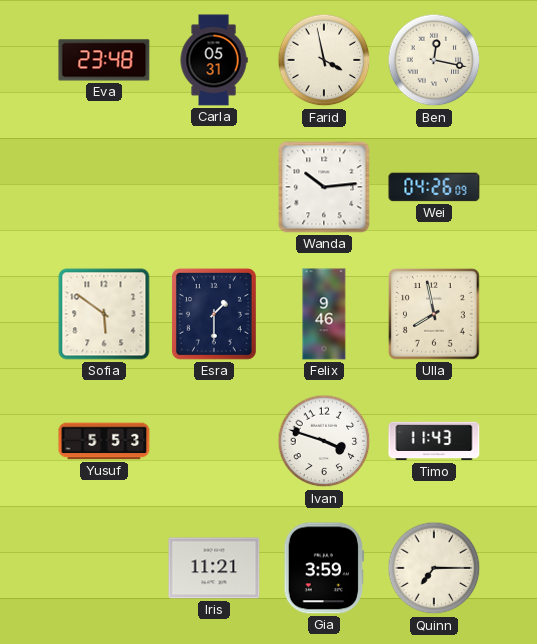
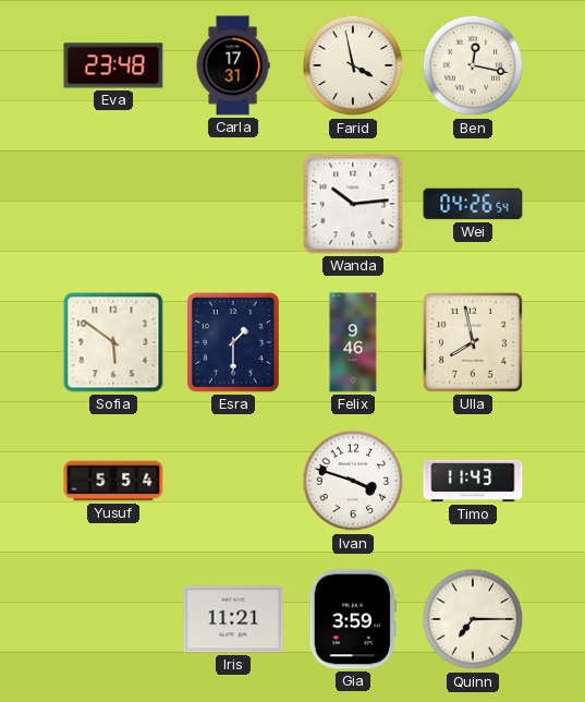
Carla: 05:31 -> 17:31 (233, 65)
Wei: 04:26:09 -> 04:26:54 (473, 204)
Yusuf: 5:53 -> 5:54 (113, 481)
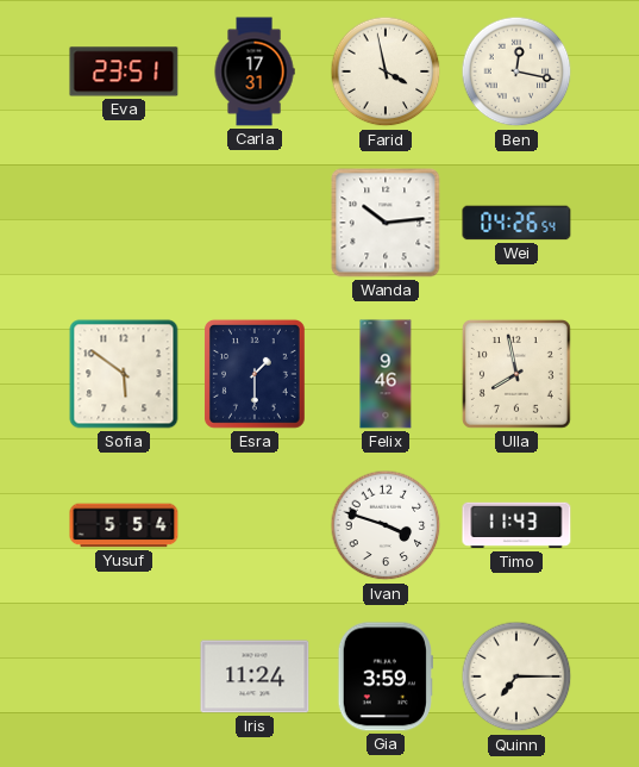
Eva: 23:48 -> 23:51 (124, 71)
Iris: 11:21 -> 11:24 (255, 676)
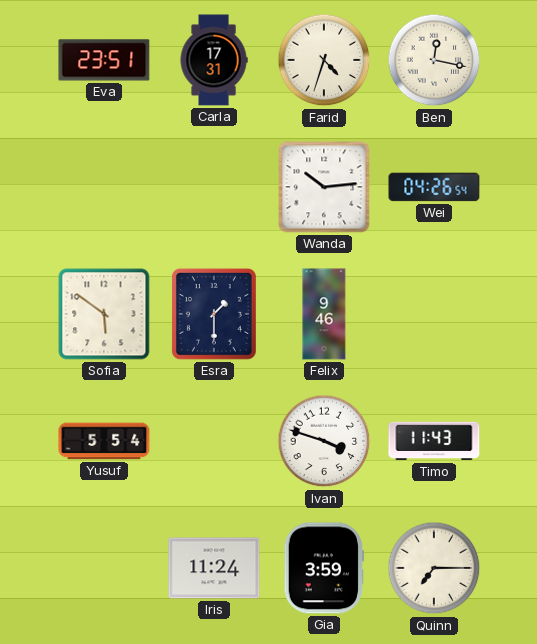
Farid: 3:58 -> 4:33 (324, 60)
Ulla: 7:58 -> none (516, 374)
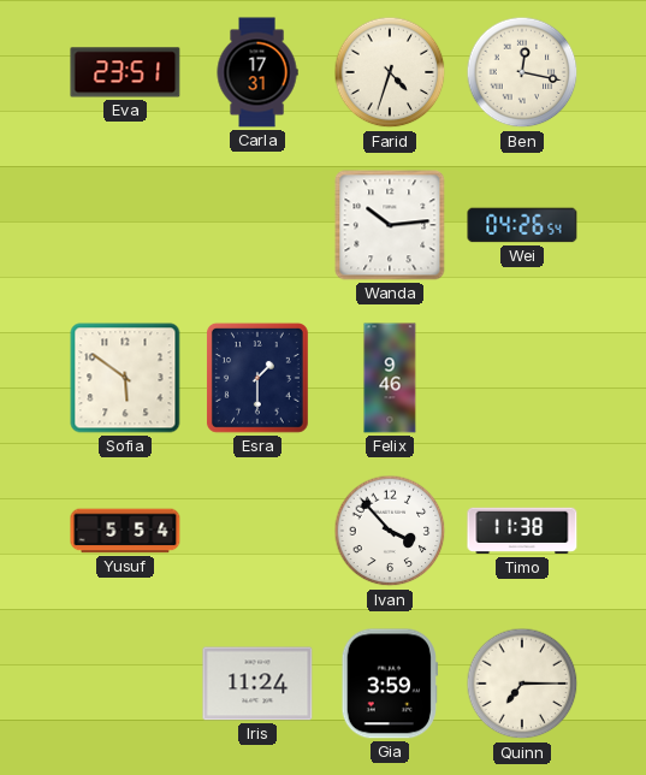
Ivan: 3:48 -> 3:53 (390, 531)
Timo: 11:43 -> 11:38 (522, 531)
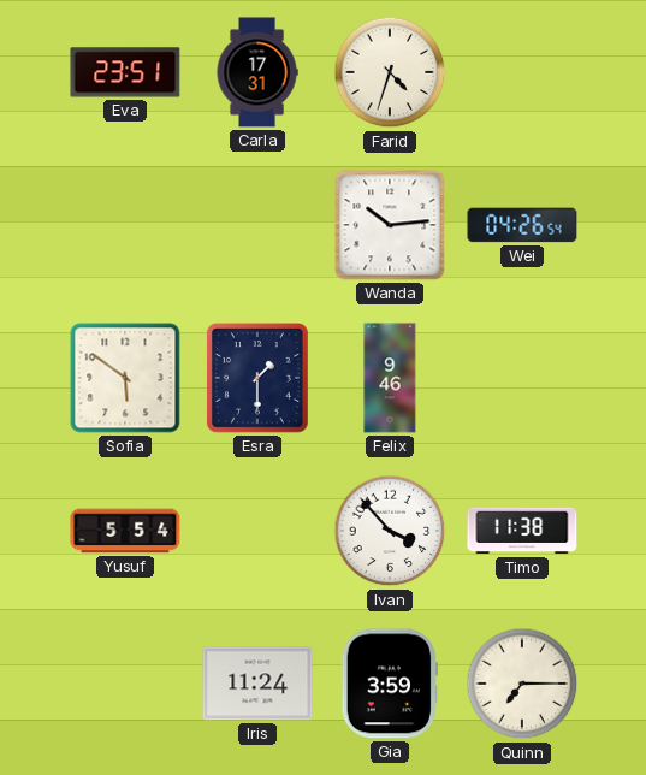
Ben: 12:17 -> none (522, 72)
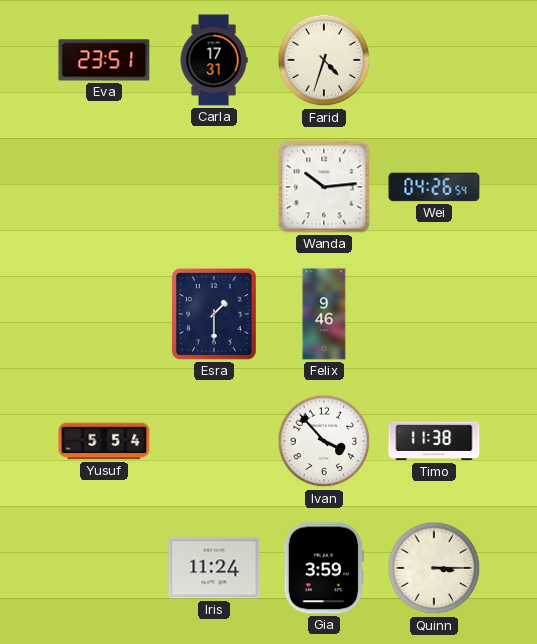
Sofia: 5:51 -> none (125, 378)
Quinn: 7:15 -> 3:15 (434, 568)
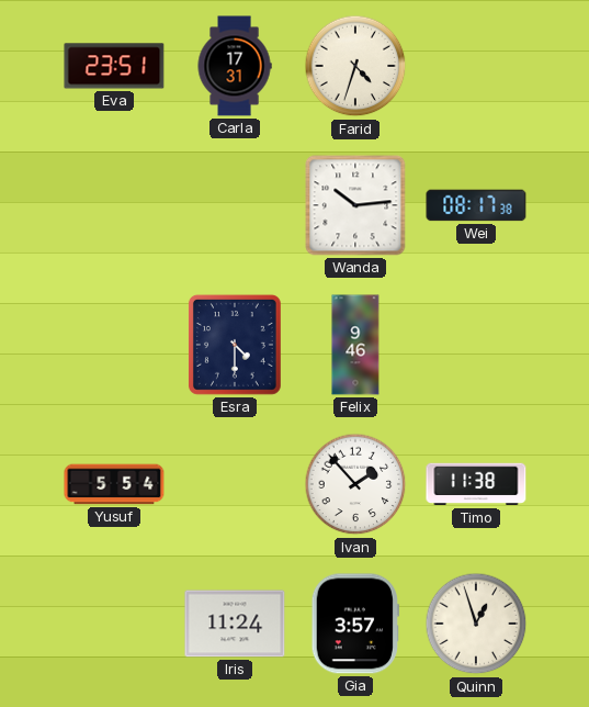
Wei: 04:26 -> 08:17 (476, 205)
Esra: 1:30 -> 4:30 (235, 345)
Ivan: 3:53 -> 1:53 (355, 484)
Gia: 3:59 -> 3:57 (355, 624)
Quinn: 3:15 -> 12:57 (476, 624)
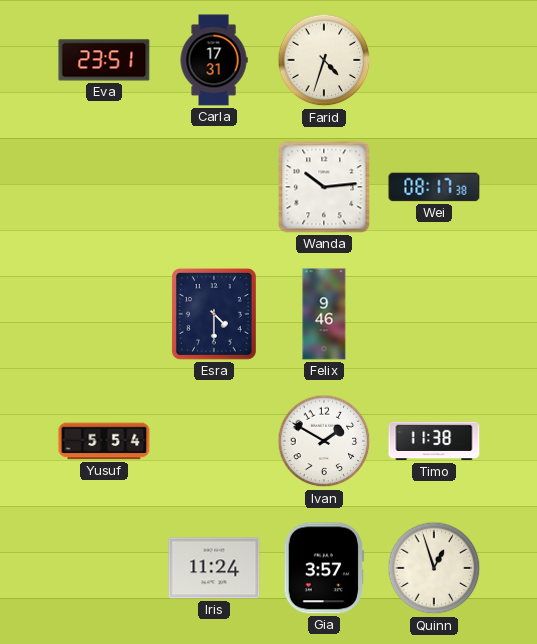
Ivan: 1:53 -> 1:50 (324, 441)
